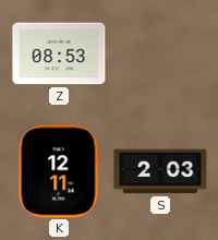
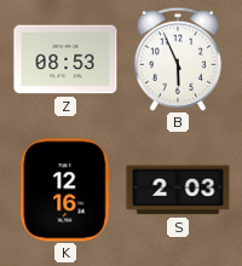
B: none -> 5:56 (177, 59)
K: 12:11 -> 12:16 (65, 190)
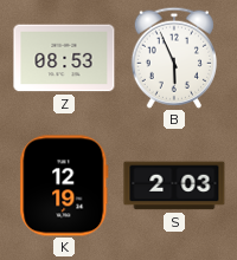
K: 12:16 -> 12:19 (64, 186)
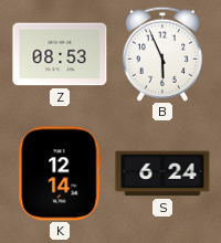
K: 12:19 -> 12:14 (60, 173)
S: 2:03 -> 6:24 (162, 173)
